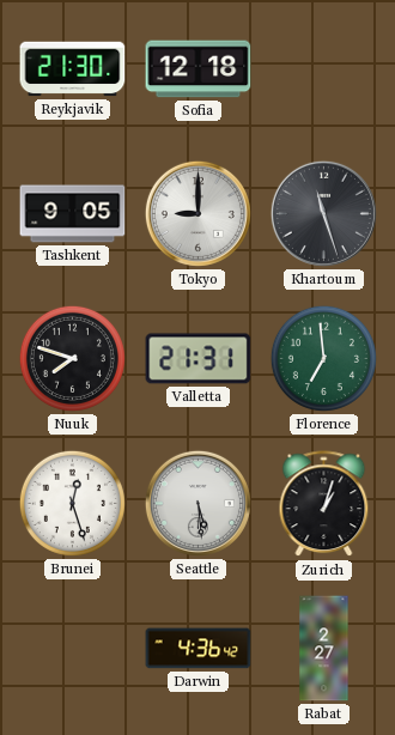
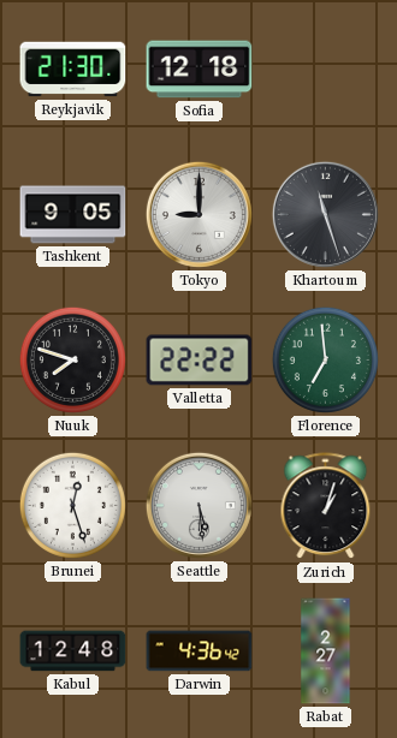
Valletta: 21:31 -> 22:22 (200, 361)
Kabul: none -> 12:48 (73, 651)
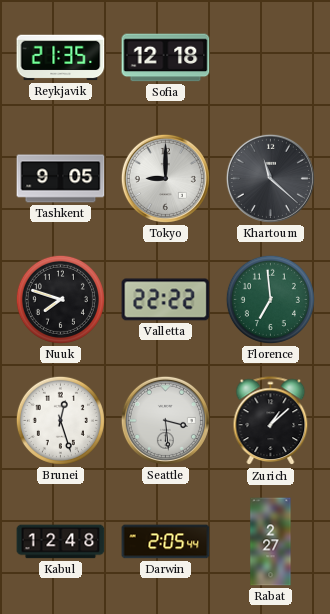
Reykjavik: 21:30 -> 21:35 (61, 58)
Khartoum: 11:27 -> 11:22 (270, 178)
Seattle: 5:29 -> 3:29 (165, 420)
Zurich: 1:03 -> 1:08 (271, 421)
Darwin: 4:36 -> 2:05 (166, 542)
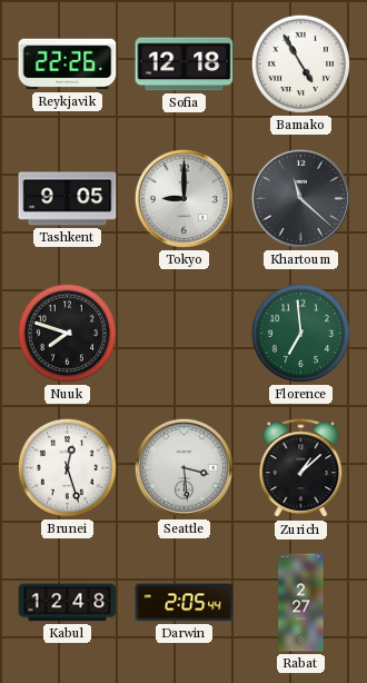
Reykjavik: 21:35 -> 22:26 (68, 65)
Bamako: none -> 4:55 (300, 63)
Valletta: 22:22 -> none (166, 300)
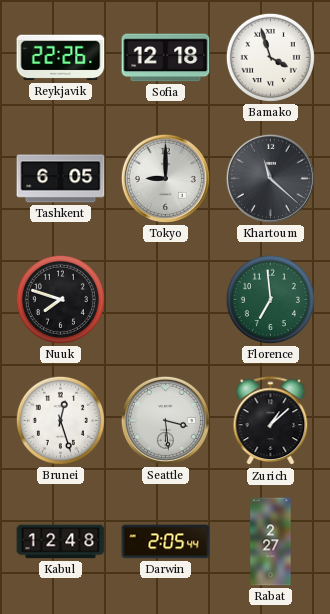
Bamako: 4:55 -> 3:57 (270, 57)
Tashkent: 9:05 -> 6:05 (61, 179)
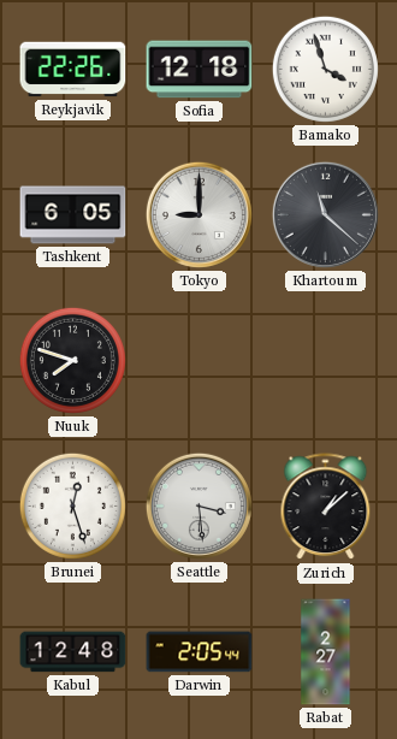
Florence: 6:59 -> none (270, 299)
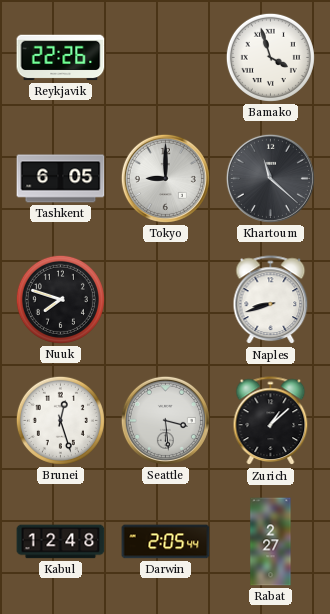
Sofia: 12:18 -> none (200, 70)
Naples: none -> 8:42 (271, 300)
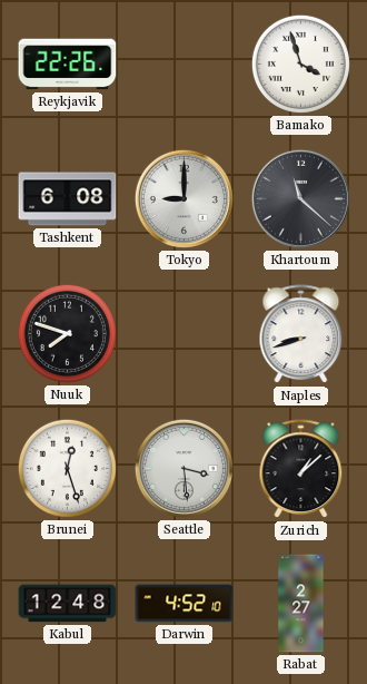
Tashkent: 6:05 -> 6:08 (68, 199)
Darwin: 2:05 -> 4:52 (185, 604)
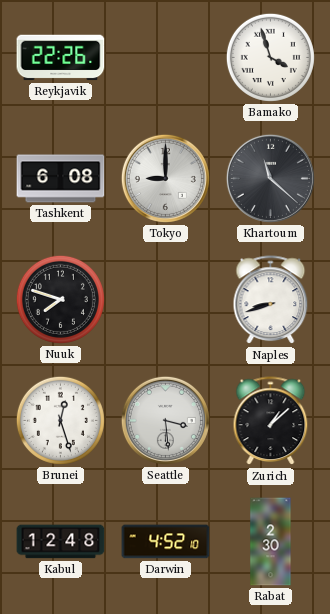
Rabat: 2:27 -> 2:30 (271, 542)
